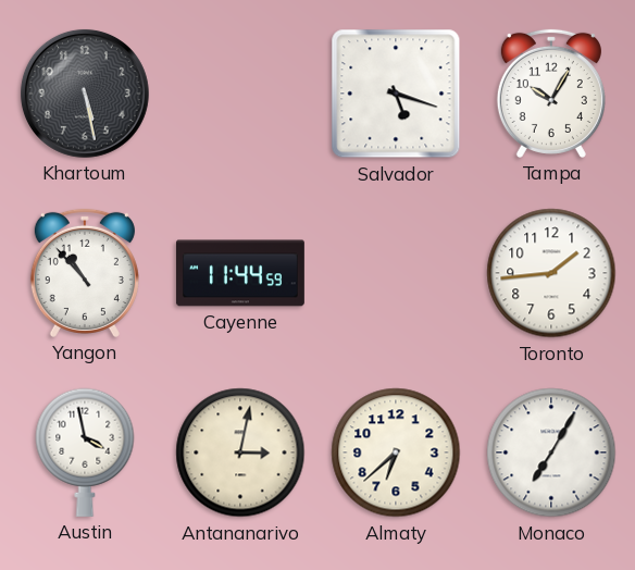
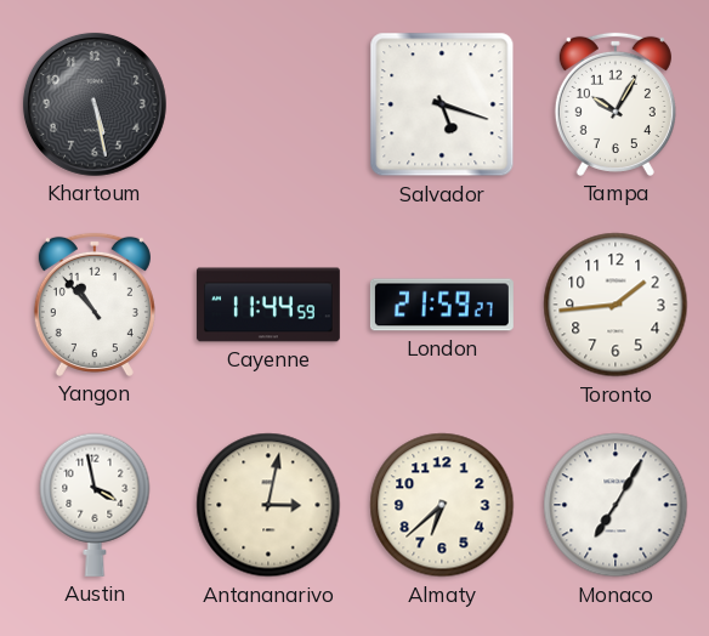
London: none -> 21:59 (442, 305)
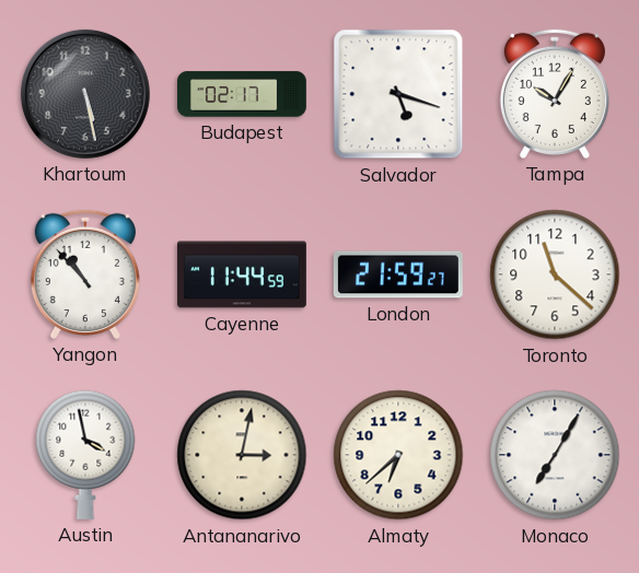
Budapest: none -> 02:17 (242, 94)
Toronto: 1:44 -> 11:22 (555, 274)
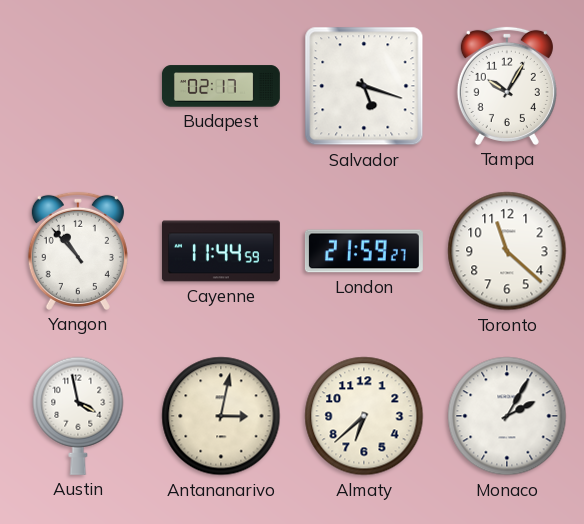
Khartoum: 5:28 -> none (85, 94)
Monaco: 7:05 -> 2:05 (507, 416)
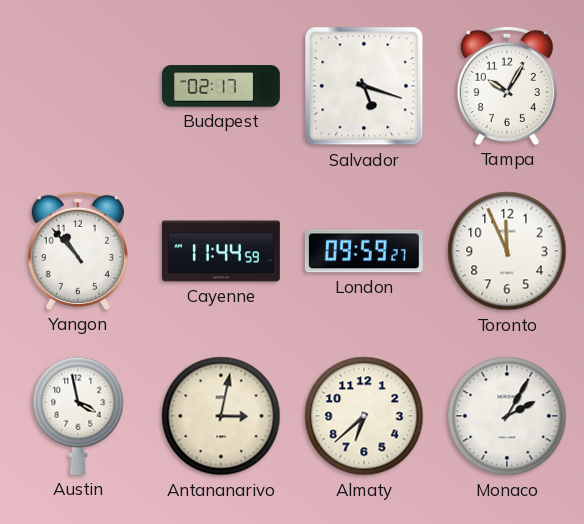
London: 21:59 -> 09:59 (364, 251)
Toronto: 11:22 -> 11:56 (507, 251)
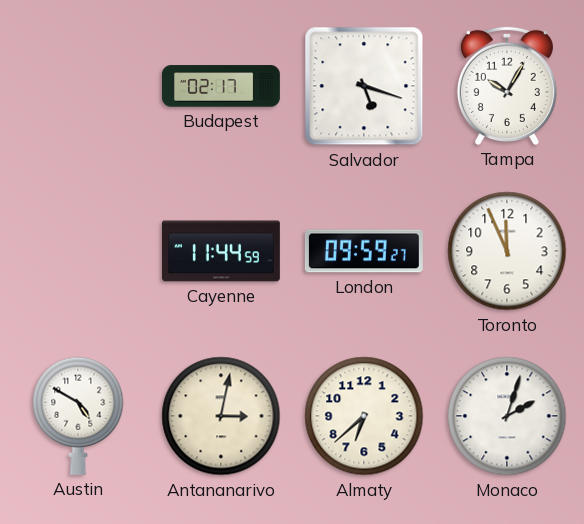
Yangon: 10:53 -> none (78, 251)
Austin: 3:58 -> 4:50 (78, 416)
Monaco: 2:05 -> 2:03 (507, 416)
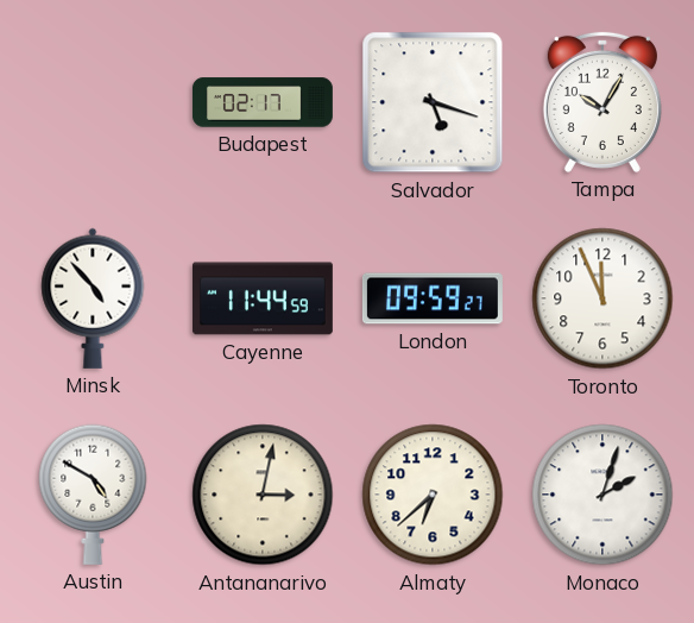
Minsk: none -> 4:53 (93, 298)
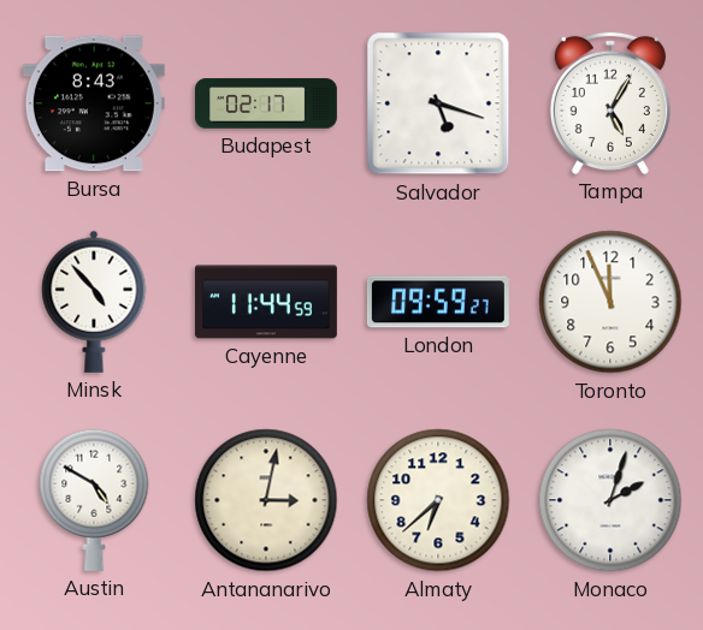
Bursa: none -> 8:43 (94, 103)
Tampa: 10:05 -> 5:05 (610, 103)
